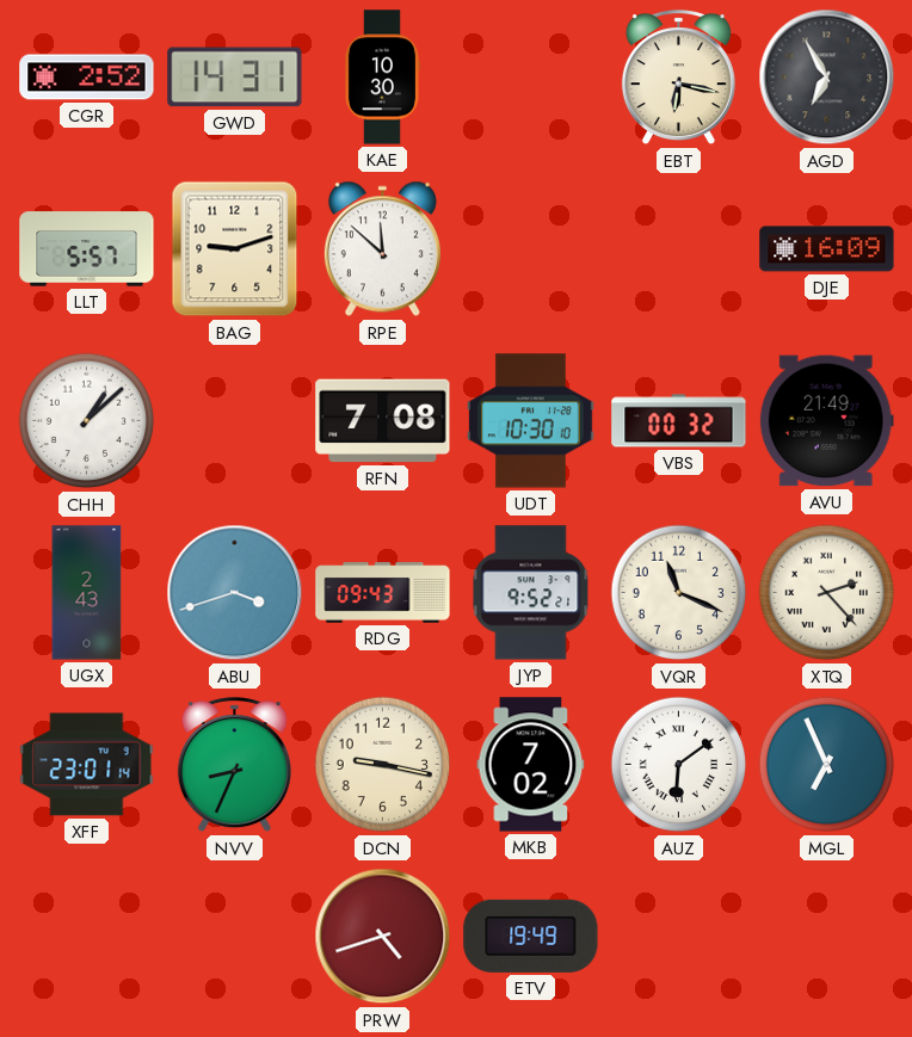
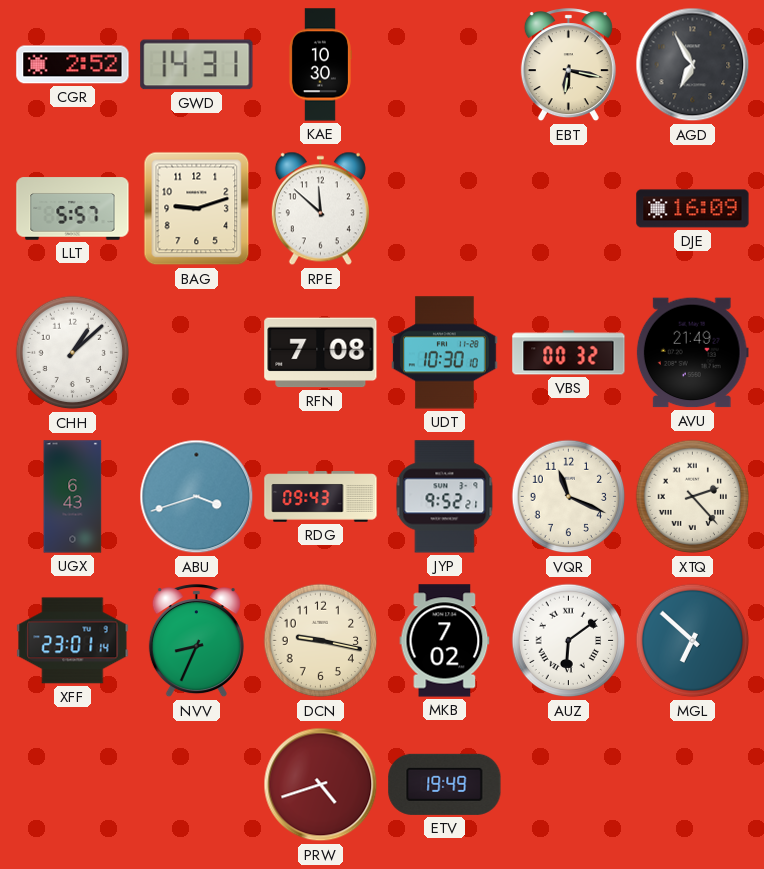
UGX: 2:43 -> 6:43 (73, 497)
MGL: 6:56 -> 6:52 (693, 641)
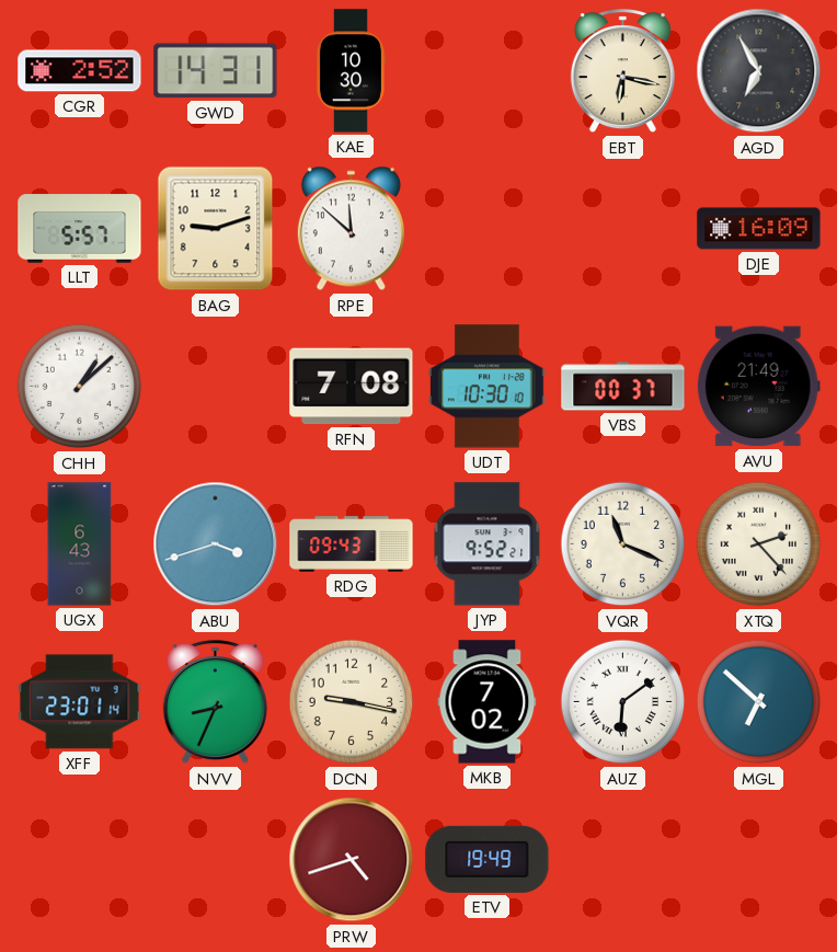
VBS: 00:32 -> 00:37 (623, 387)
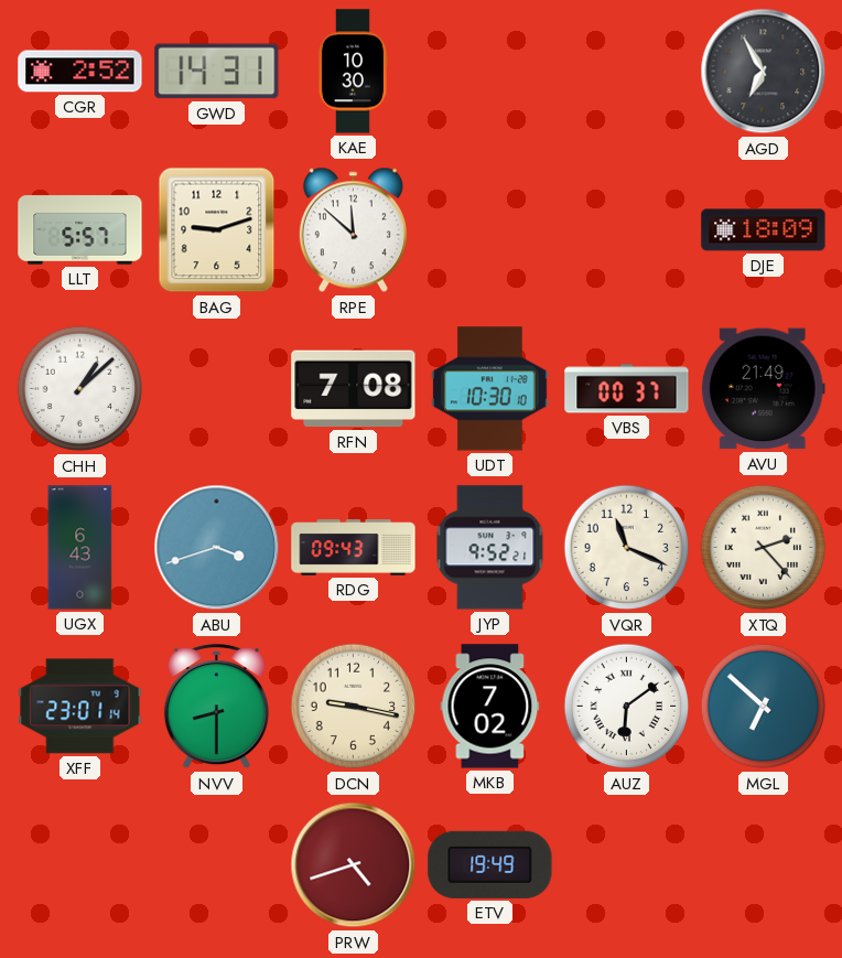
EBT: 6:17 -> none (622, 71)
DJE: 16:09 -> 18:09 (764, 230)
NVV: 8:34 -> 8:30 (216, 707)
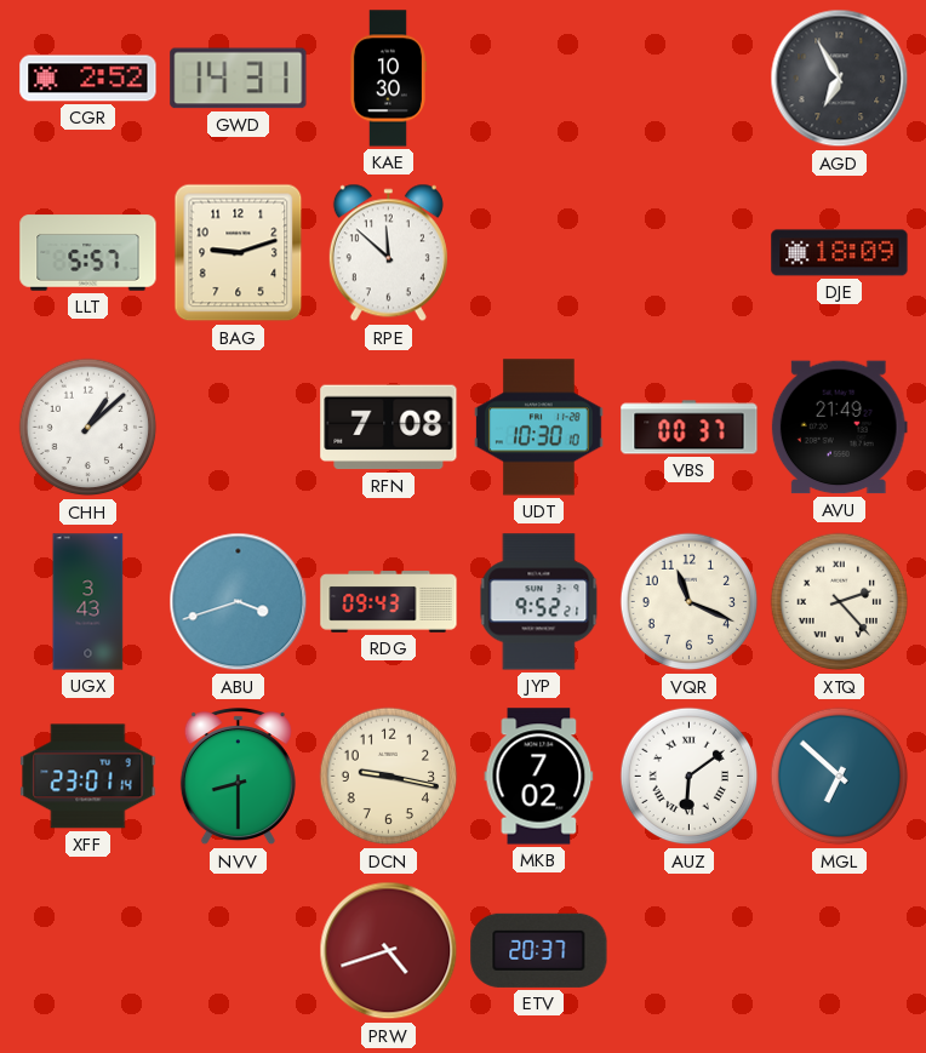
UGX: 6:43 -> 3:43 (88, 602)
ETV: 19:49 -> 20:37 (539, 950)
